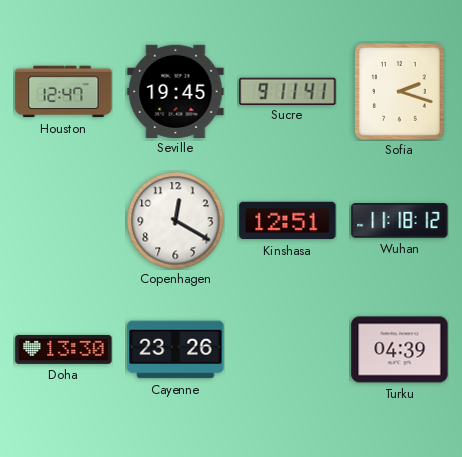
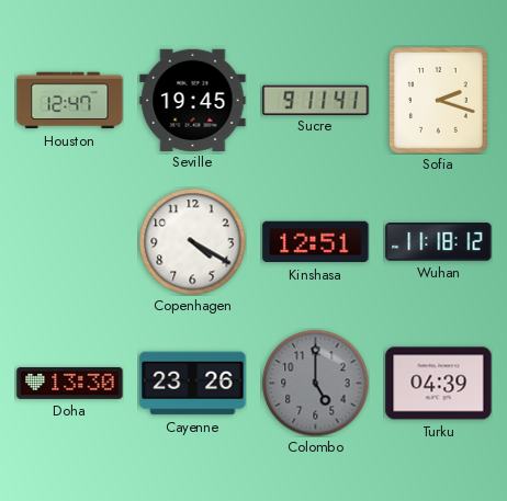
Copenhagen: 12:20 -> 4:20 (192, 241)
Colombo: none -> 5:00 (315, 383)
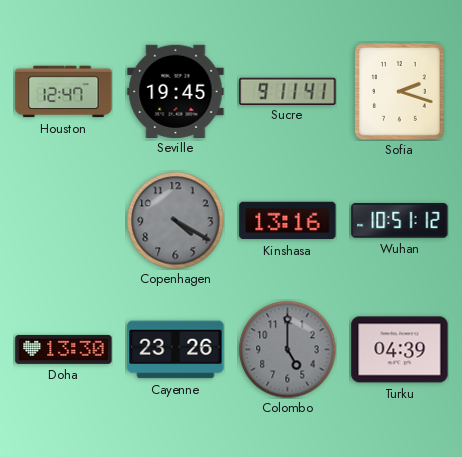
Copenhagen dial: white -> grey (175, 220)
Kinshasa: 12:51 -> 13:16 (288, 221)
Wuhan: 11:18 -> 10:51 (400, 221)
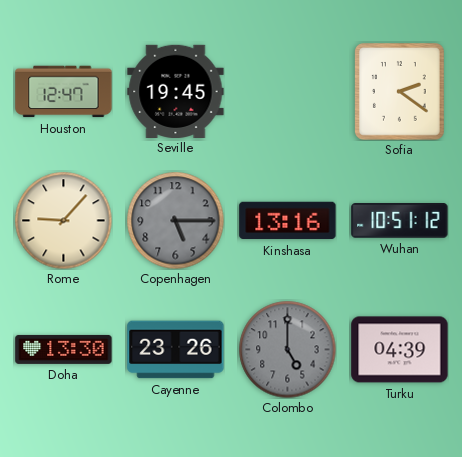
Sucre: 9:11 -> none (288, 91)
Sofia: 2:18 -> 2:21 (400, 92)
Rome: none -> 9:07 (63, 220)
Copenhagen: 4:20 -> 5:15 (175, 220)
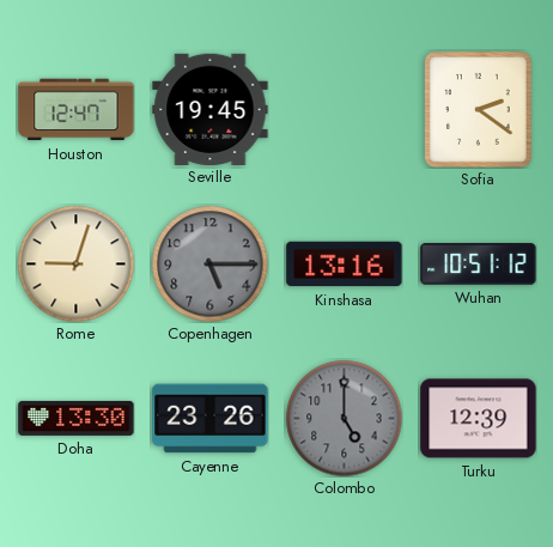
Rome: 9:07 -> 9:03 (75, 263)
Turku: 04:39 -> 12:39 (479, 419)
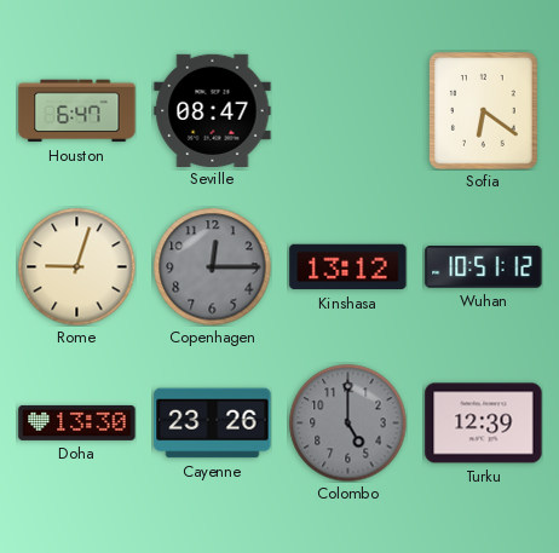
Houston: 12:47 -> 6:47 (77, 111)
Seville: 19:45 -> 08:47 (213, 110)
Sofia: 2:21 -> 6:21 (484, 111)
Copenhagen: 5:15 -> 12:15 (212, 266)
Kinshasa: 13:16 -> 13:12 (348, 267)
